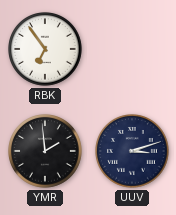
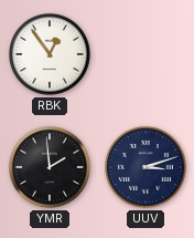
RBK: 6:54 -> 12:54 (50, 54)
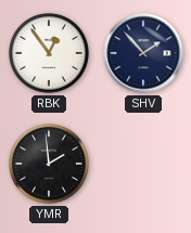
SHV: none -> 1:53 (143, 53)
UUV: 3:12 -> none (145, 167)
